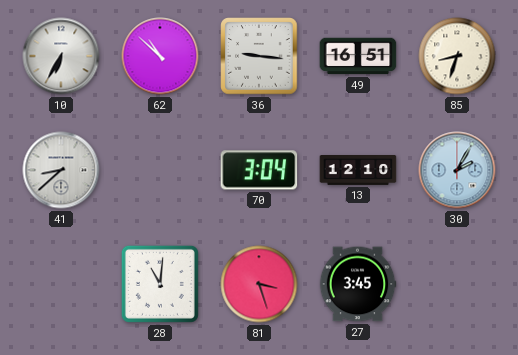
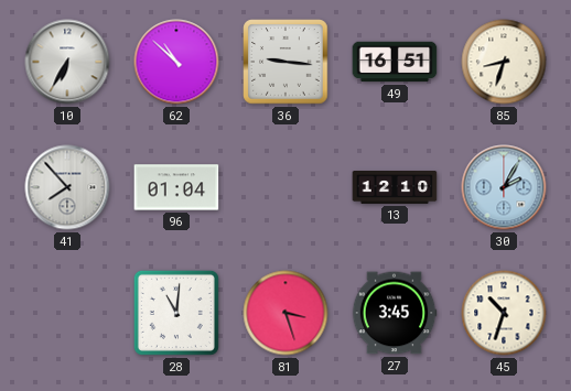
41: 8:38 -> 7:53 (67, 187)
96: none -> 01:04 (176, 187)
70: 3:04 -> none (259, 170)
45: none -> 10:33 (504, 313)
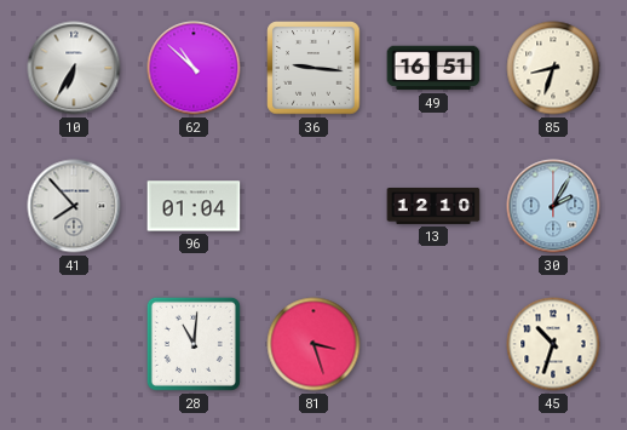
27: 3:45 -> none (395, 313)
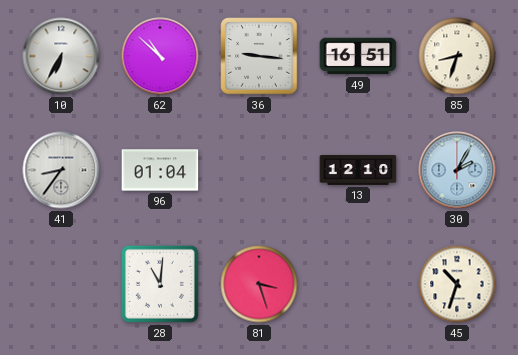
41: 7:53 -> 8:36 (61, 170)
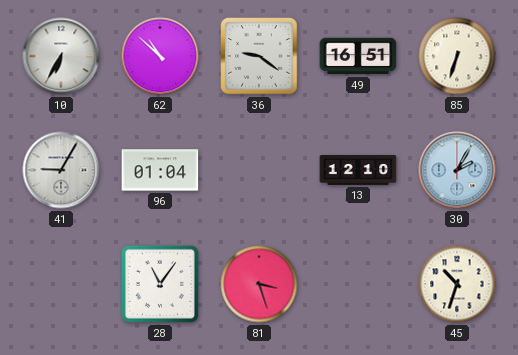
36: 9:16 -> 9:21 (259, 56)
85: 8:33 -> 6:33 (457, 56)
41: 8:36 -> 9:05 (61, 170)
28: 11:01 -> 11:06 (160, 284)
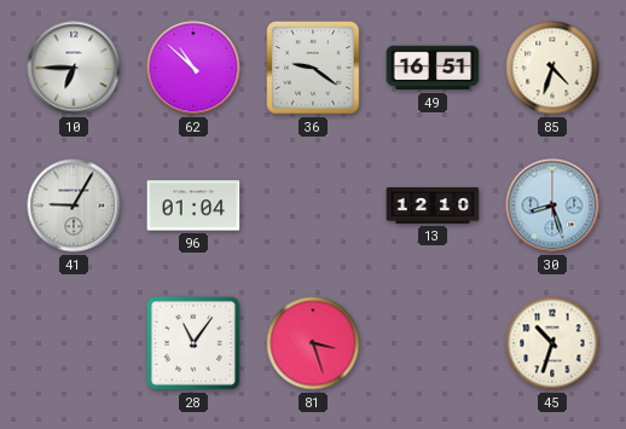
10: 6:35 -> 6:45 (74, 68)
85: 6:33 -> 4:33 (552, 68)
30: 2:05 -> 8:27 (552, 205)
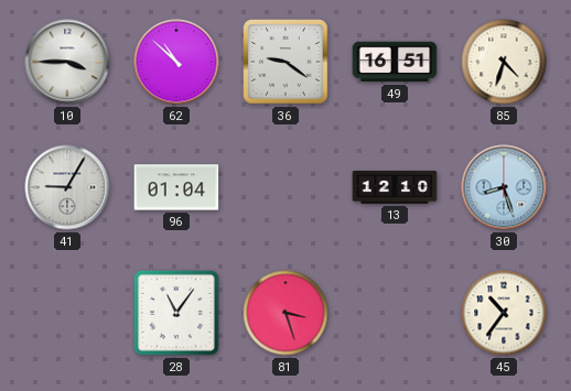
10: 6:45 -> 3:45 (67, 62)
45: 10:33 -> 10:36 (504, 313)
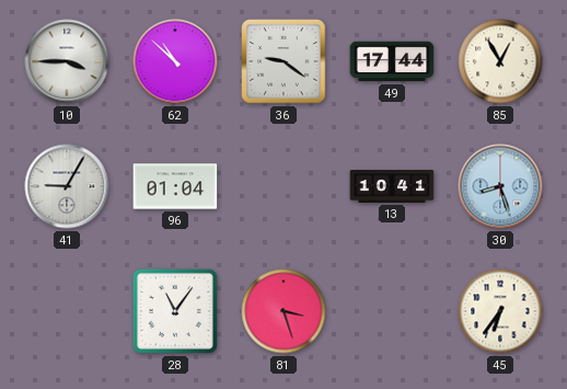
49: 16:51 -> 17:44 (392, 61)
85: 4:33 -> 12:55 (500, 61)
13: 12:10 -> 10:41 (392, 187)
45: 10:36 -> 6:36 (500, 311)
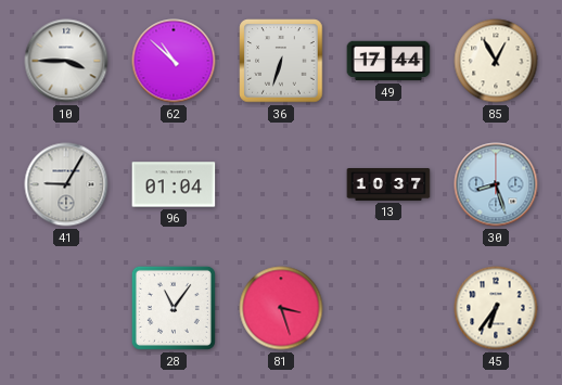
36: 9:21 -> 6:33 (281, 61)
13: 10:41 -> 10:37 (388, 185)
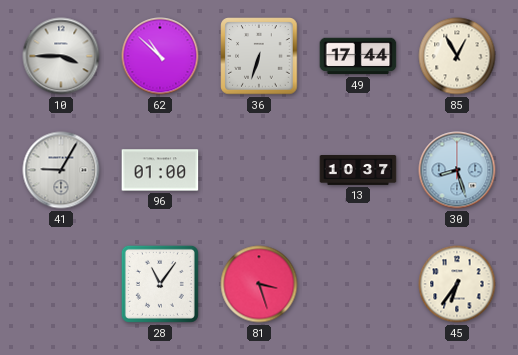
96: 01:04 -> 01:00 (160, 170)
